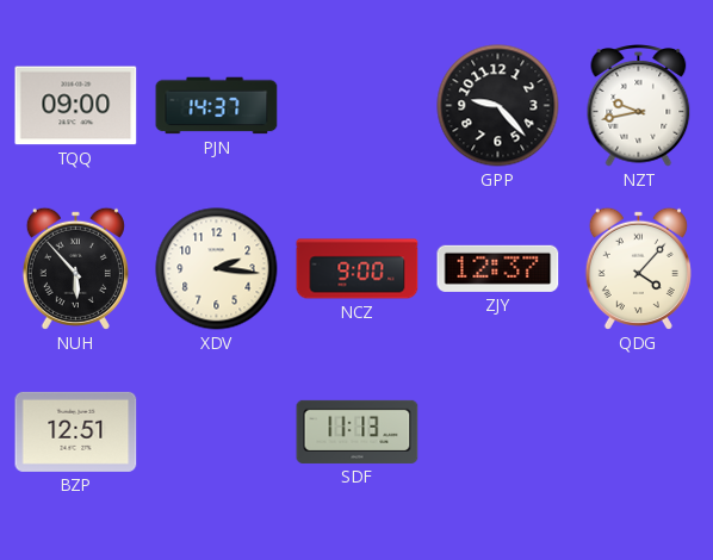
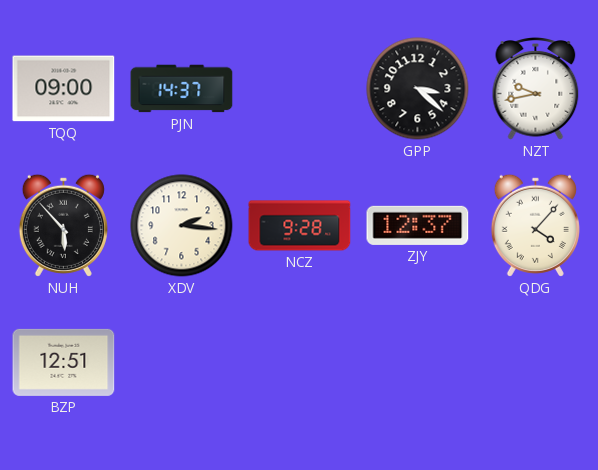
GPP: 9:23 -> 3:22 (418, 89)
NCZ: 9:00 -> 9:28 (300, 226)
SDF: 11:13 -> none (358, 431)
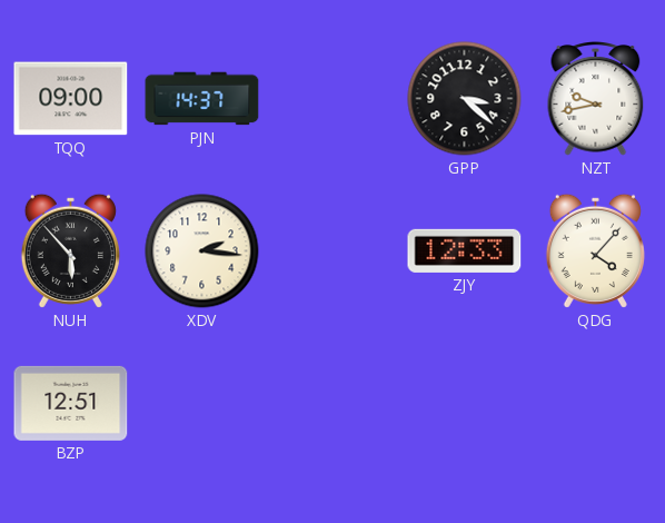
NCZ: 9:28 -> none (300, 226)
ZJY: 12:37 -> 12:33 (465, 250)
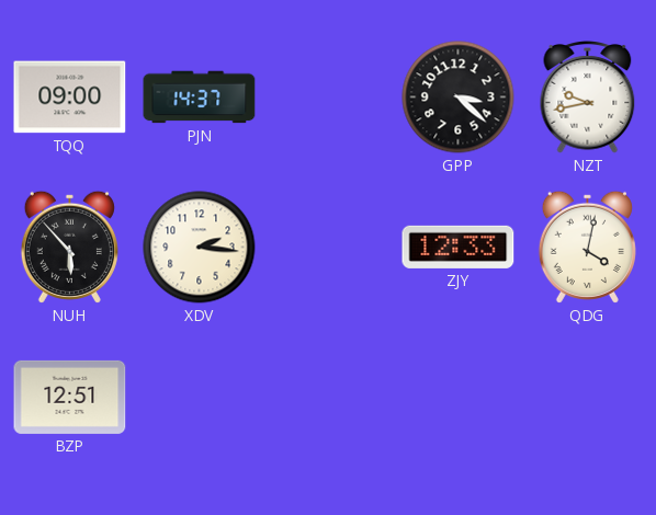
QDG: 4:07 -> 4:02 (587, 247)
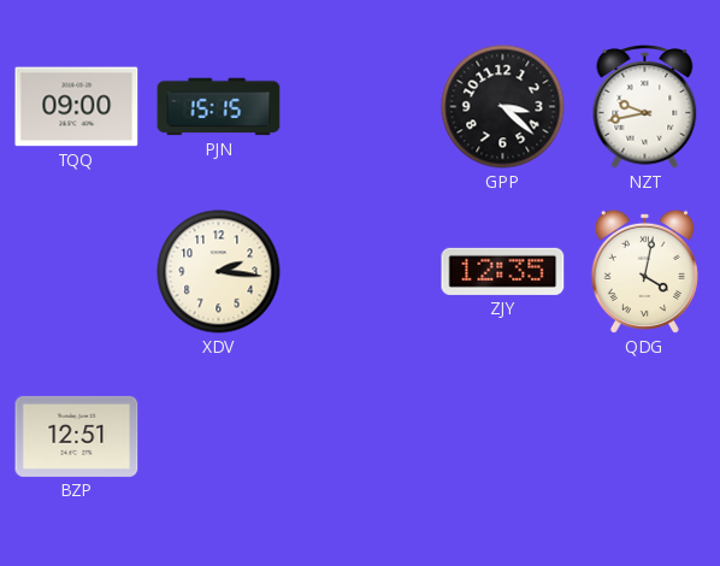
PJN: 14:37 -> 15:15 (219, 107)
NUH: 5:53 -> none (69, 247)
ZJY: 12:33 -> 12:35 (503, 271)
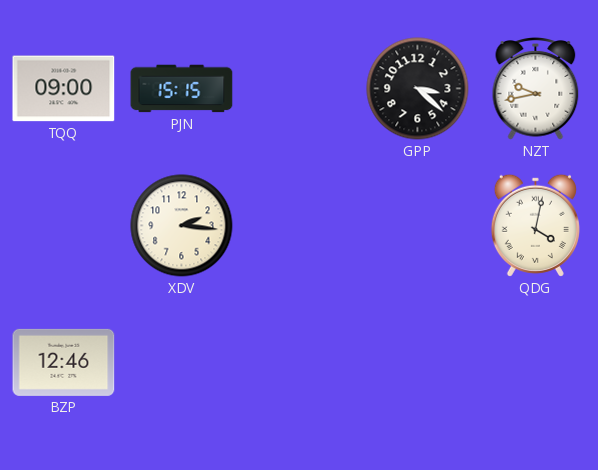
ZJY: 12:35 -> none (503, 271)
BZP: 12:51 -> 12:46 (64, 362)
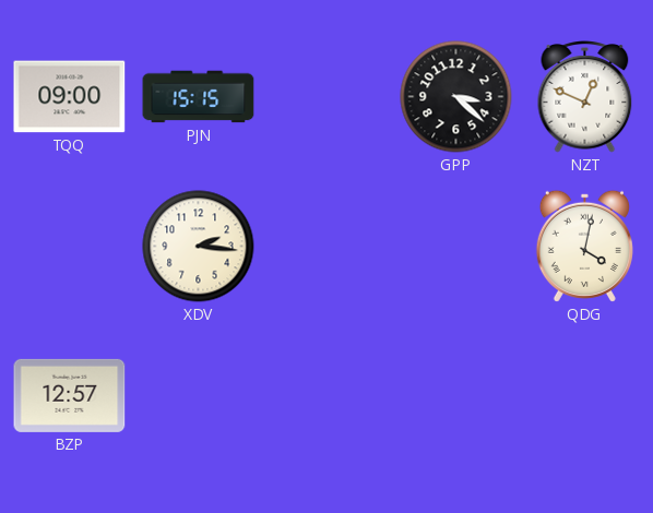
NZT: 9:43 -> 12:49 (585, 97)
BZP: 12:46 -> 12:57 (70, 395)
